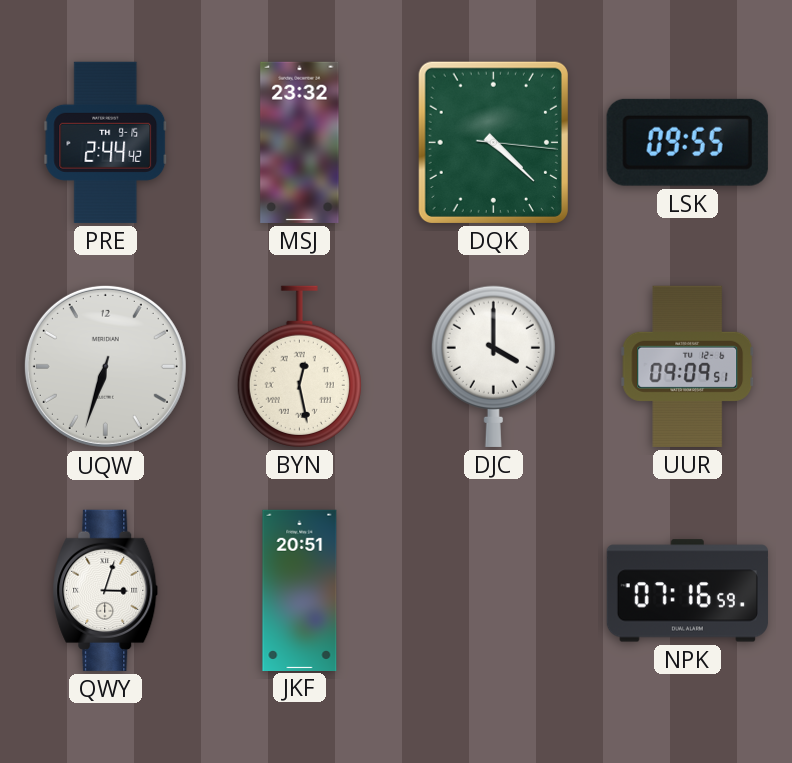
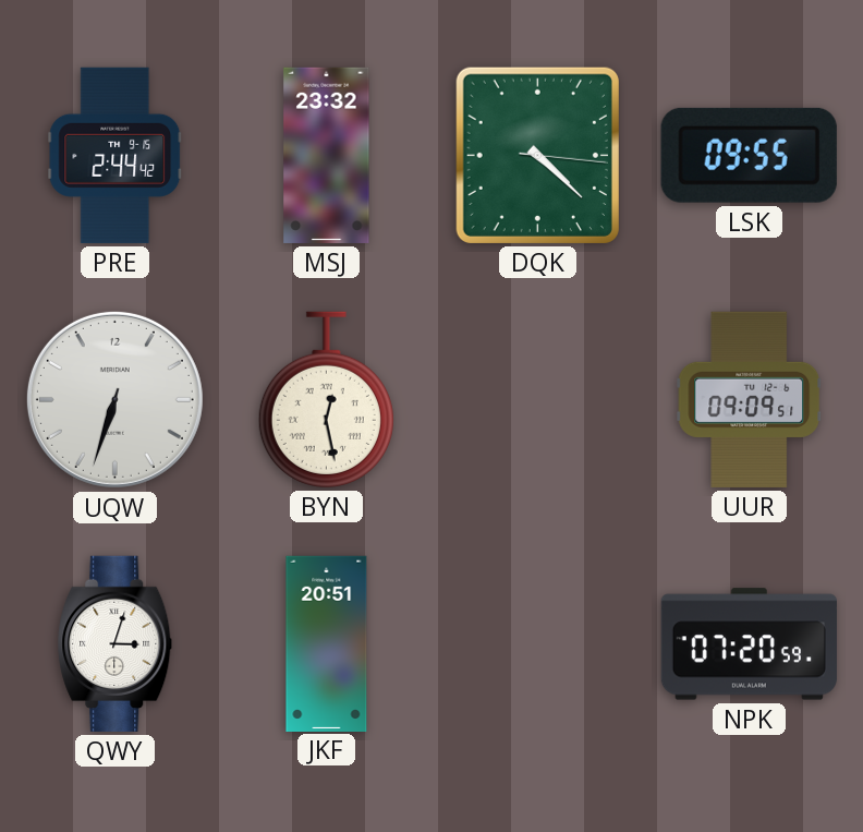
DJC: 4:00 -> none (493, 366)
NPK: 07:16 -> 07:20 (749, 644)
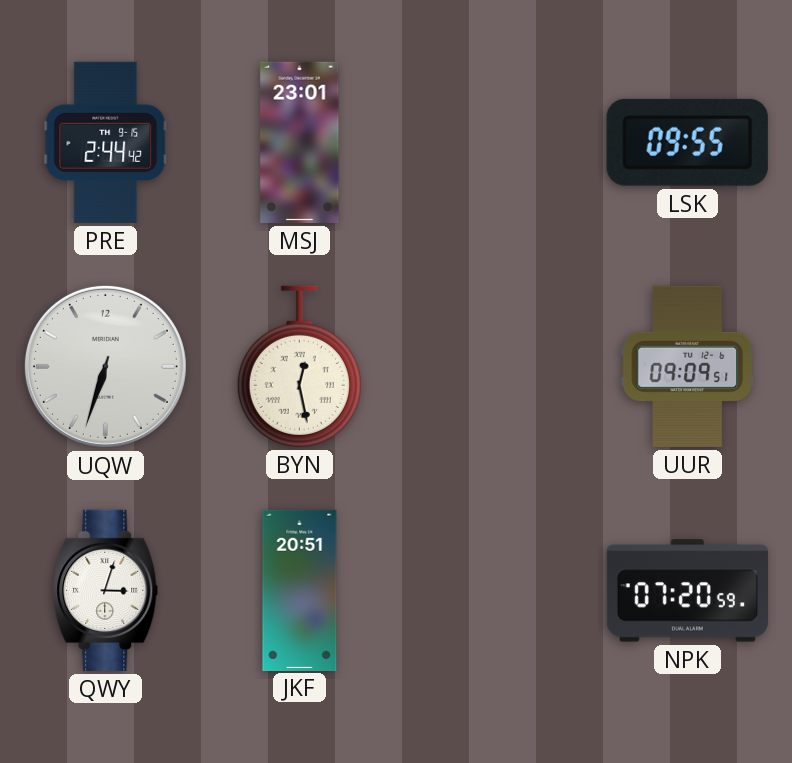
MSJ: 23:32 -> 23:01 (300, 142)
DQK: 4:22 -> none (537, 155)
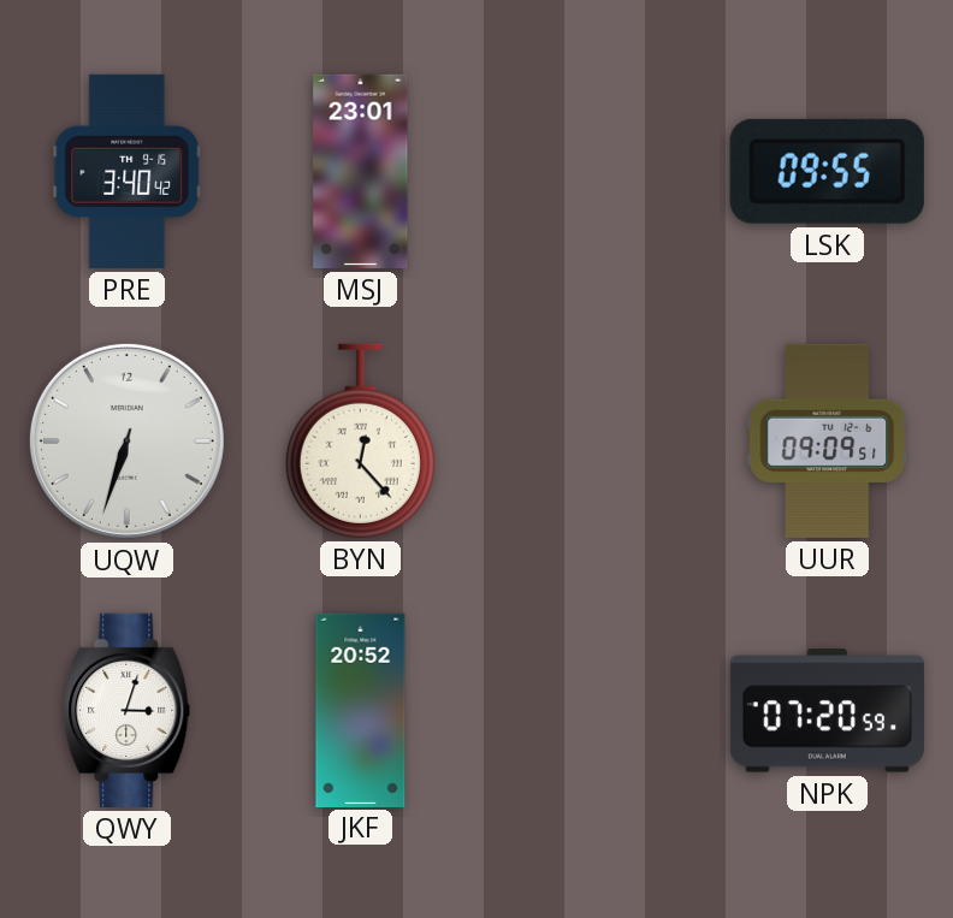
PRE: 2:44 -> 3:40 (128, 171)
BYN: 12:28 -> 12:23 (360, 440)
JKF: 20:51 -> 20:52 (361, 710)
